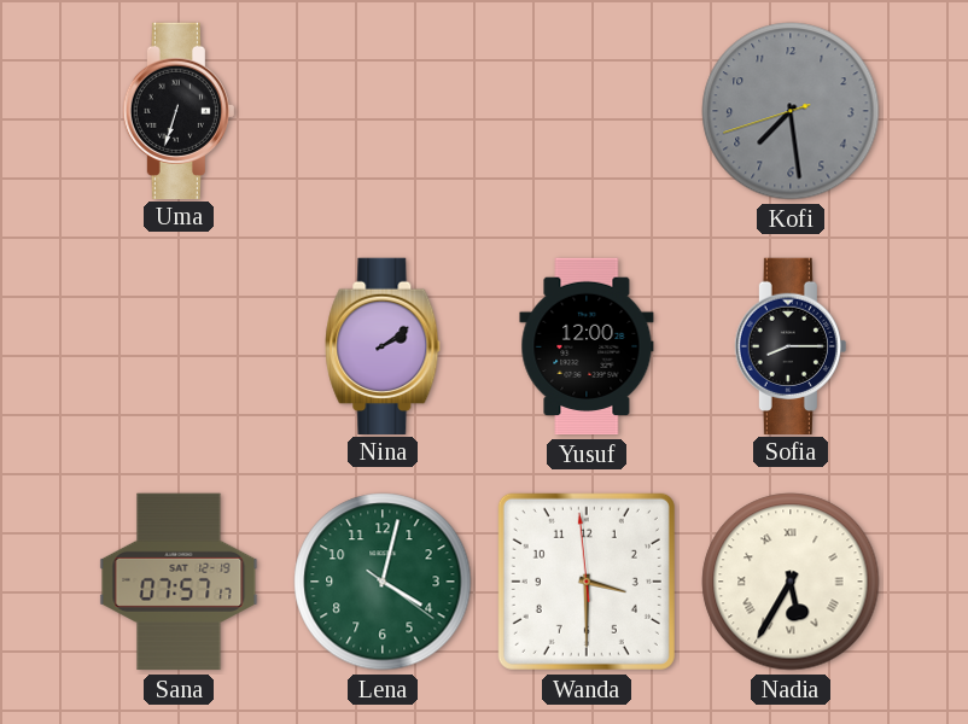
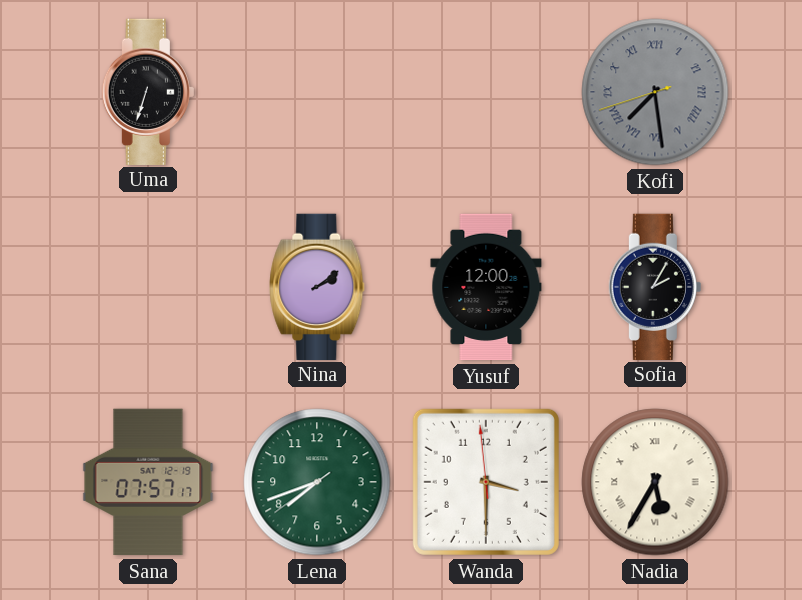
Kofi numerals: Arabic -> Roman (655, 92)
Sofia: 8:15 -> 2:05 (655, 286)
Lena: 4:02 -> 7:41 (317, 482)
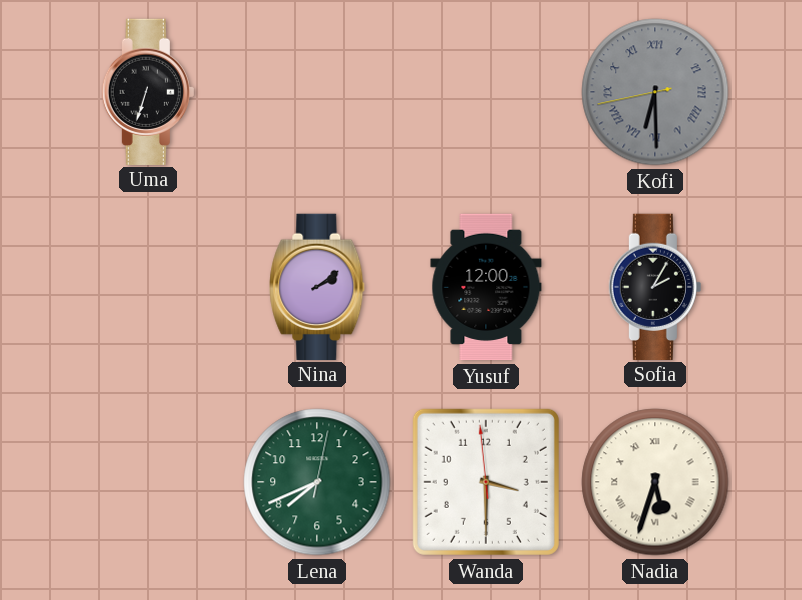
Kofi: 7:28 -> 6:29 (655, 92)
Sana: 07:57 -> none (148, 482)
Lena: 7:41:39 -> 7:41:02 (317, 482)
Nadia: 5:35 -> 5:33 (655, 482)
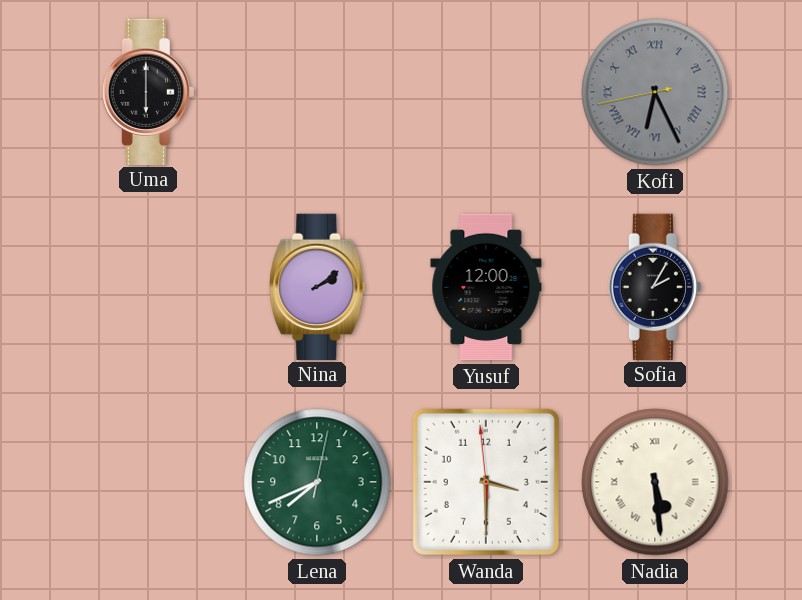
Uma: 6:33 -> 6:00 (148, 91)
Kofi: 6:29 -> 6:25 (655, 92)
Nadia: 5:33 -> 5:29 (655, 482)
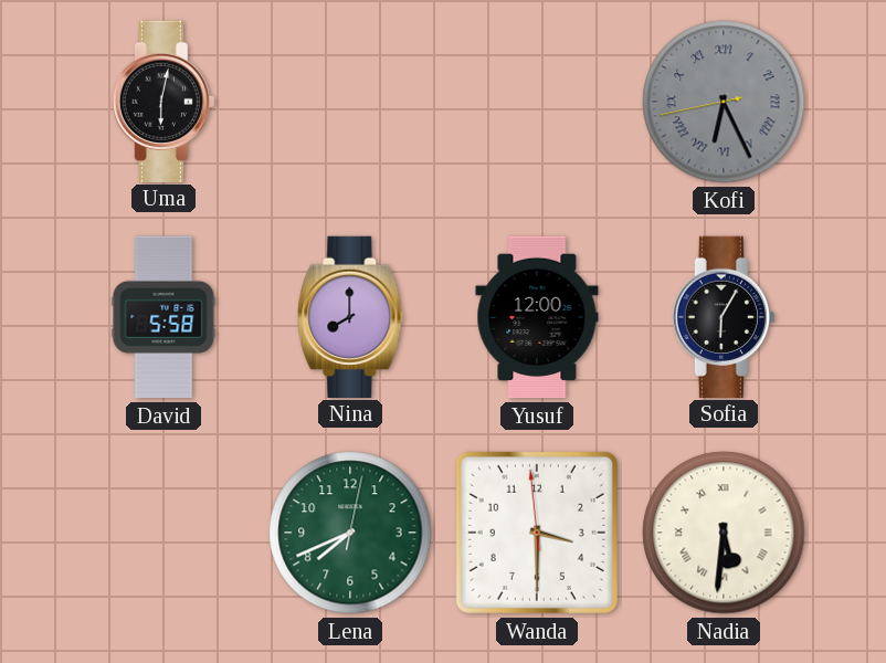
Uma: 6:00 -> 6:02 (164, 101)
David: none -> 5:58 (164, 317)
Nina: 2:09 -> 8:00 (350, 316)
Sofia: 2:05 -> 6:05 (724, 316)
Nadia: 5:29 -> 5:31 (724, 533)
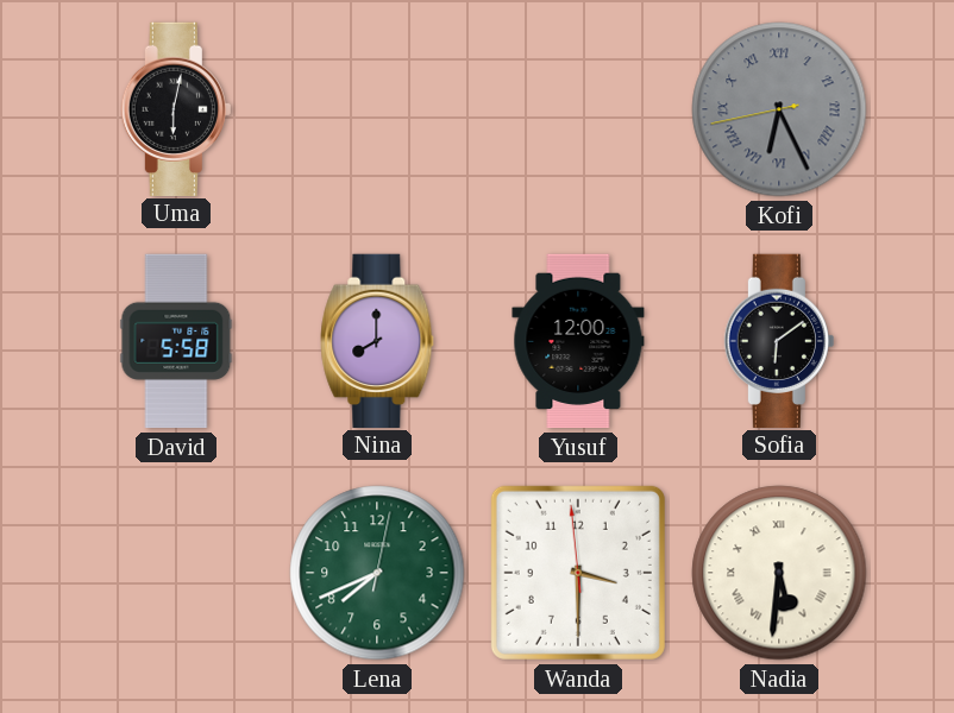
Sofia: 6:05 -> 6:09 (779, 340)
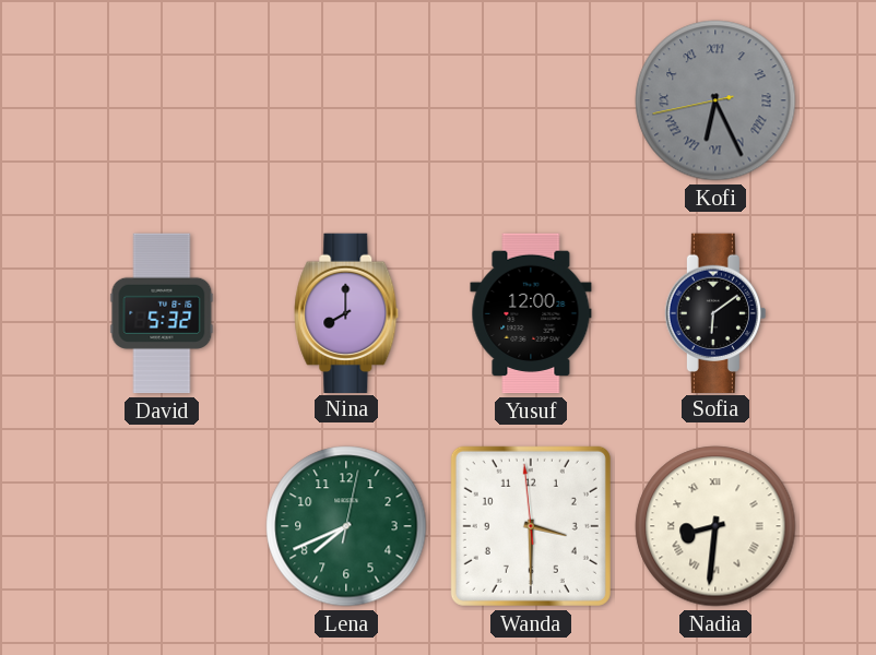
Uma: 6:02 -> none (176, 108)
David: 5:58 -> 5:32 (162, 313)
Nadia: 5:31 -> 8:31 (715, 526)
